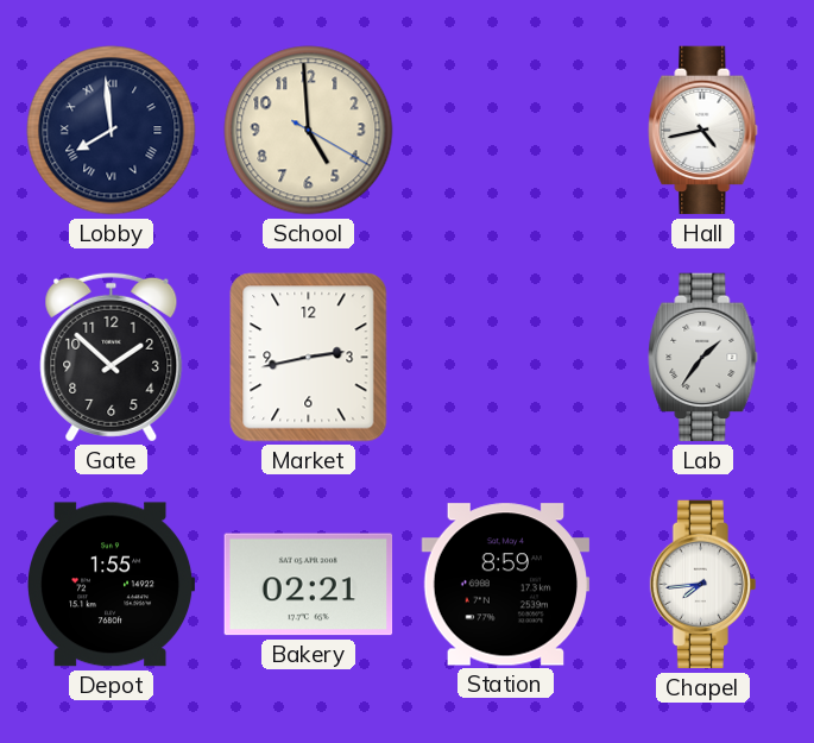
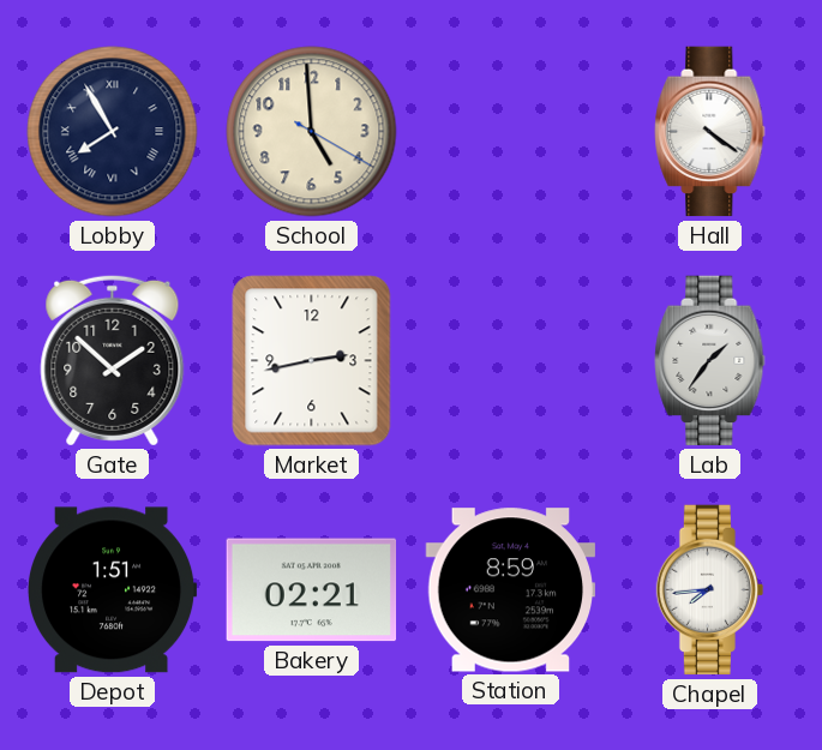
Lobby: 7:59 -> 7:55 (113, 132)
Hall: 4:43 -> 4:21 (710, 132)
Depot: 1:55 -> 1:51 (113, 590)
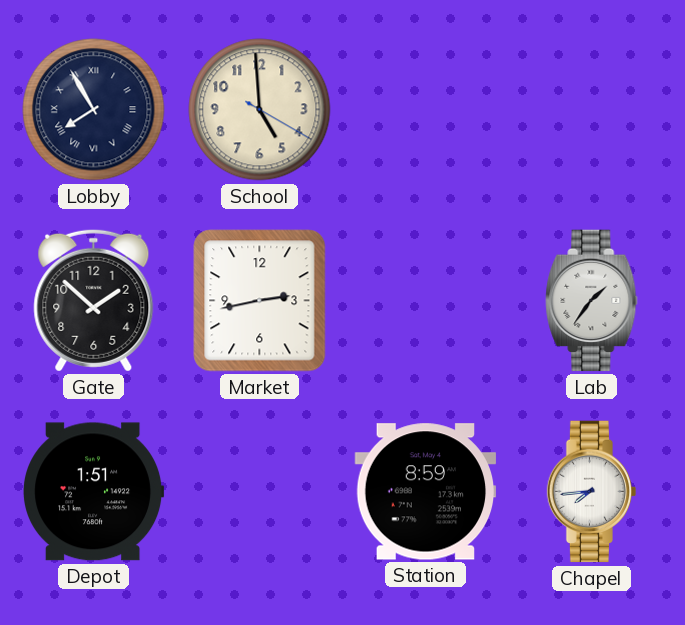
Hall: 4:21 -> none (710, 132)
Bakery: 02:21 -> none (312, 590)
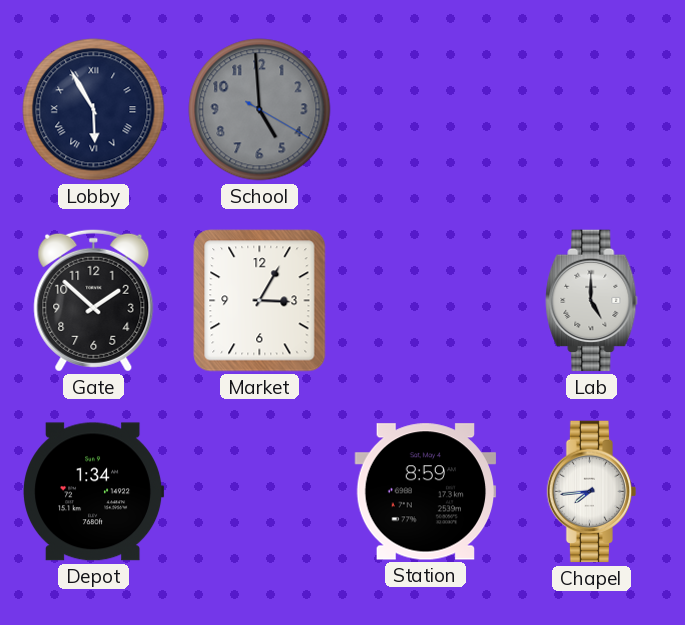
Lobby: 7:55 -> 5:55 (94, 110)
School dial: cream -> grey (260, 110)
Market: 2:43 -> 3:05 (260, 301)
Lab: 1:36 -> 5:00 (592, 301)
Depot: 1:51 -> 1:34 (94, 492)
